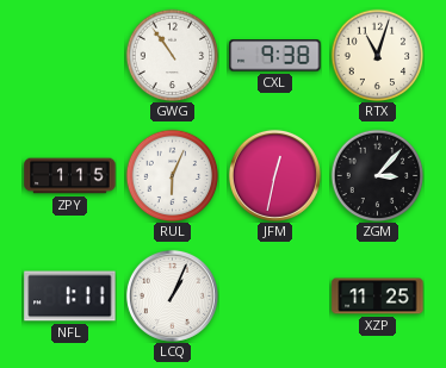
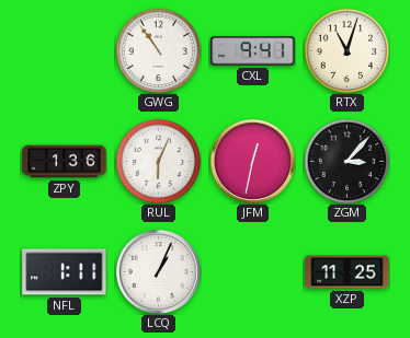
CXL: 9:38 -> 9:41 (253, 51)
ZPY: 1:15 -> 1:36 (65, 162)
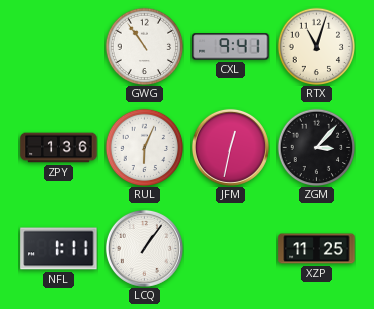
LCQ: 1:04 -> 1:06 (144, 248)
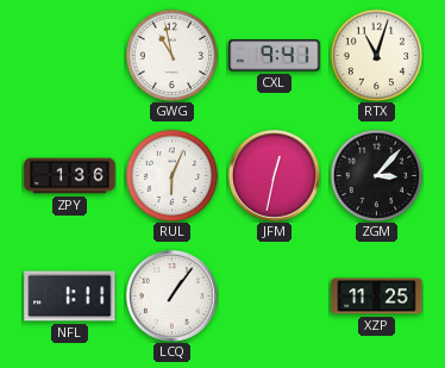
GWG: 10:54 -> 10:58 (171, 55)
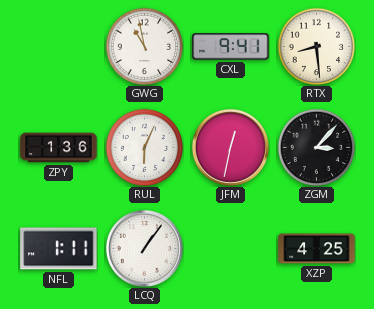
RTX: 11:03 -> 8:29 (316, 46)
XZP: 11:25 -> 4:25 (317, 249)
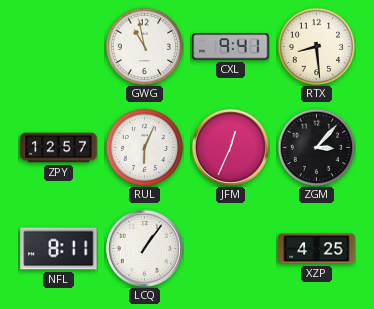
ZPY: 1:36 -> 12:57 (59, 148)
JFM: 12:32 -> 12:34 (230, 147)
NFL: 1:11 -> 8:11 (59, 249)
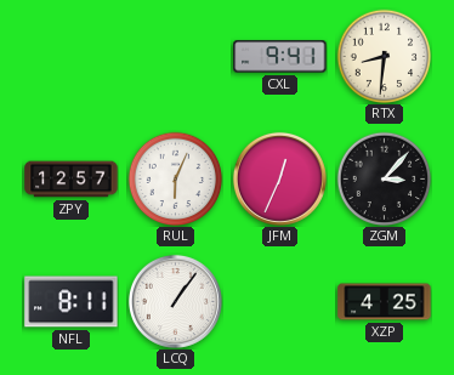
GWG: 10:58 -> none (144, 46)
RTX: 8:29 -> 8:31 (384, 56)
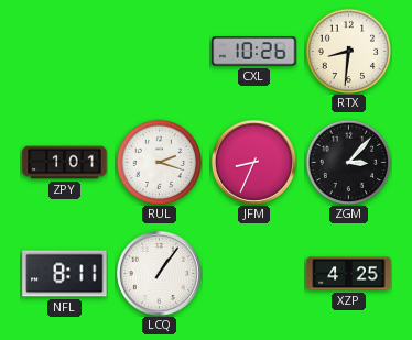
CXL: 9:41 -> 10:26 (254, 52)
ZPY: 12:57 -> 1:01 (65, 163)
RUL: 6:04 -> 2:18 (159, 162)
JFM: 12:34 -> 8:34 (253, 162)
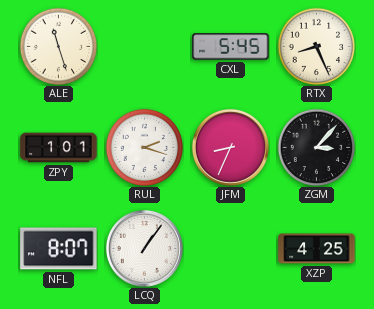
ALE: none -> 11:27 (58, 46)
CXL: 10:26 -> 5:45 (231, 47)
RTX: 8:31 -> 8:26 (316, 46)
NFL: 8:11 -> 8:07 (59, 249)
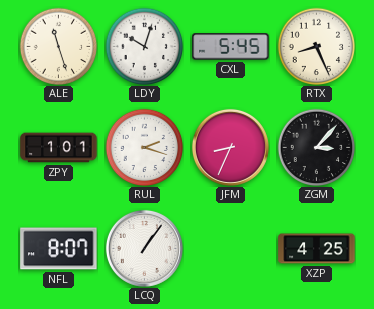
LDY: none -> 10:03 (144, 46)
